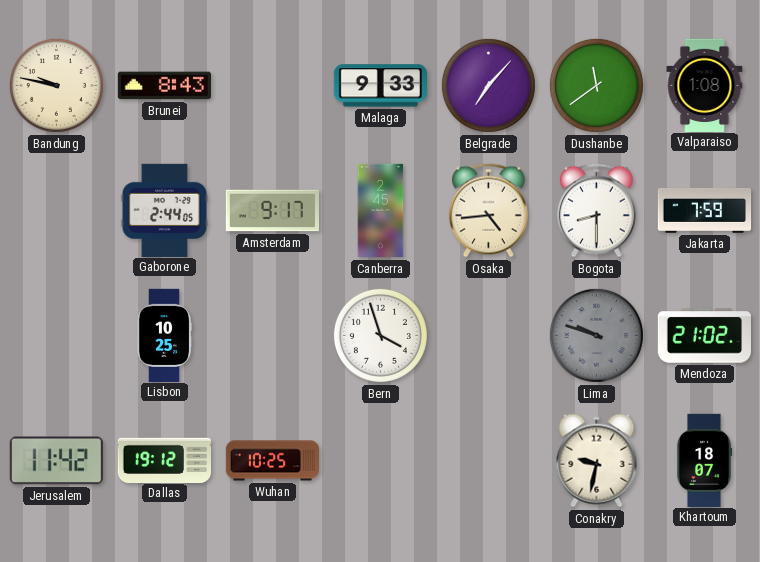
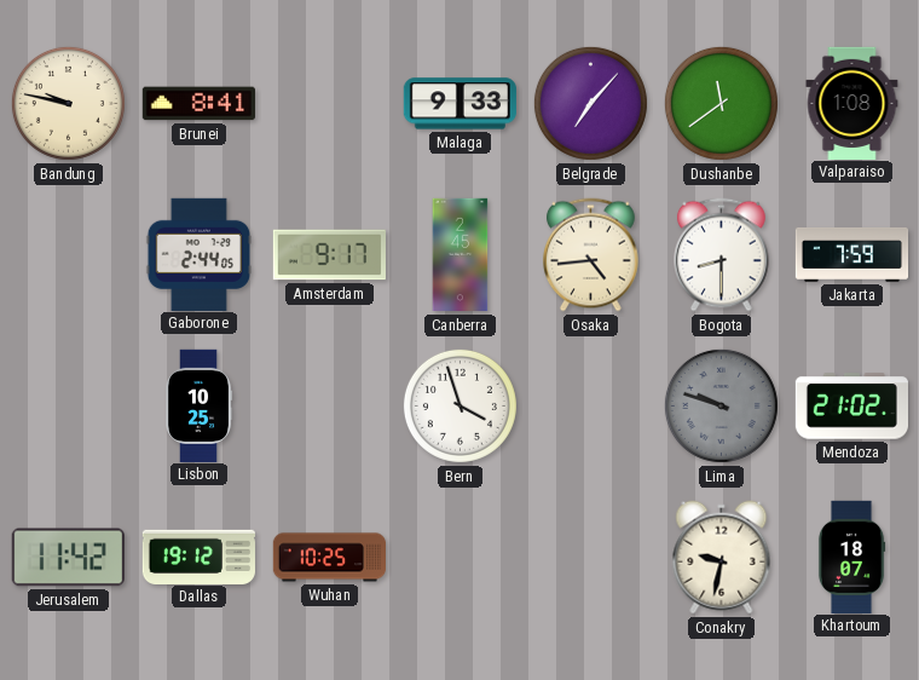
Brunei: 8:43 -> 8:41 (198, 104)
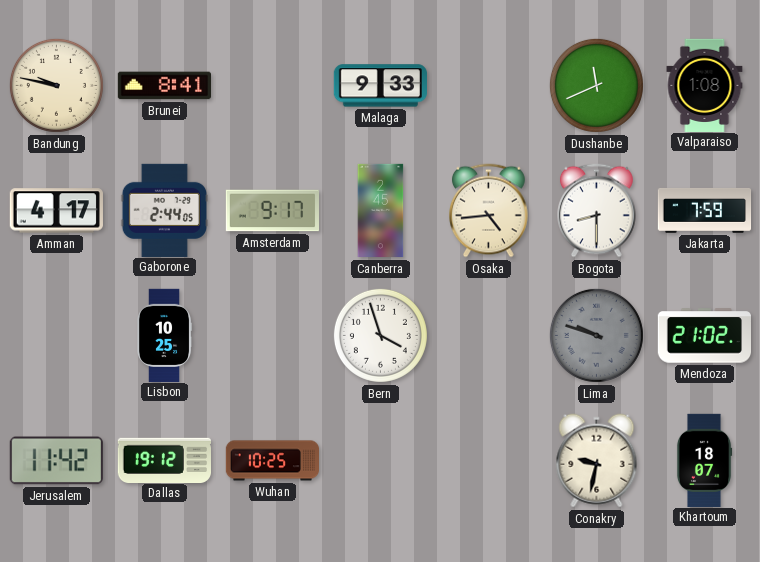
Belgrade: 7:07 -> none (590, 103)
Dushanbe: 11:39 -> 11:41 (596, 85)
Amman: none -> 4:17 (56, 211)
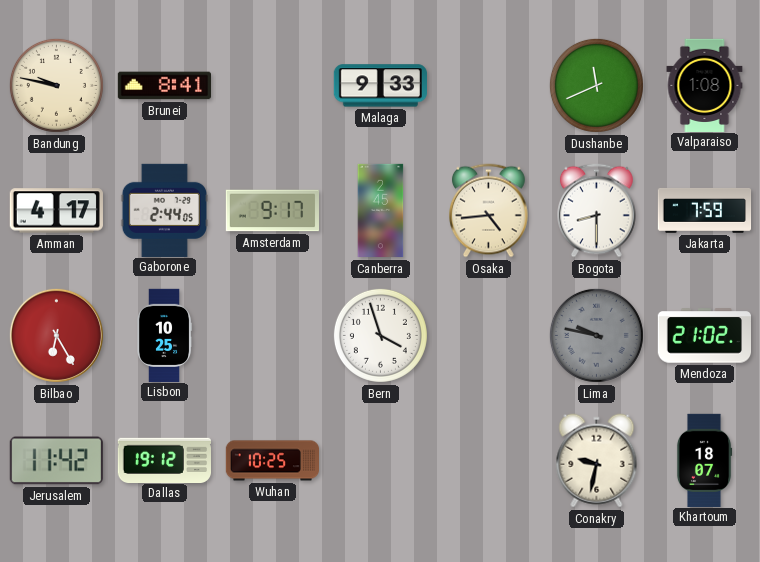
Bilbao: none -> 6:25 (56, 335)
Lima: 9:48 -> 9:47 (596, 335)
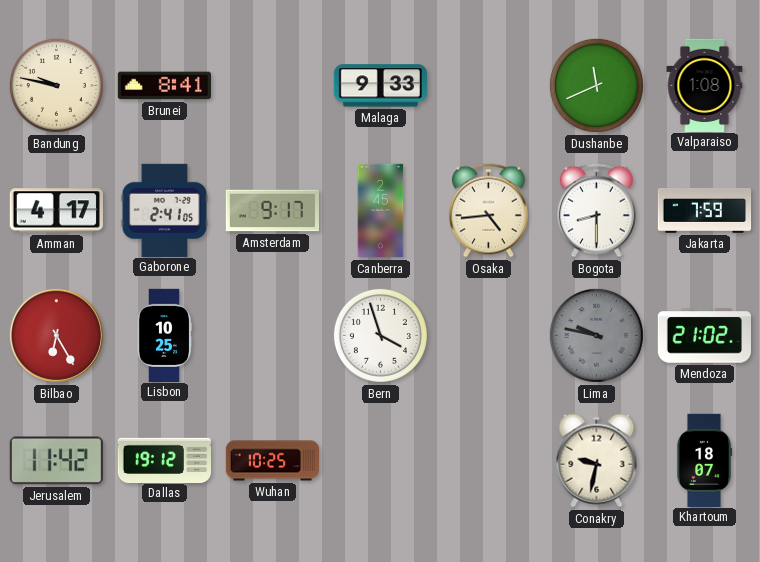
Gaborone: 2:44 -> 2:41 (164, 210)
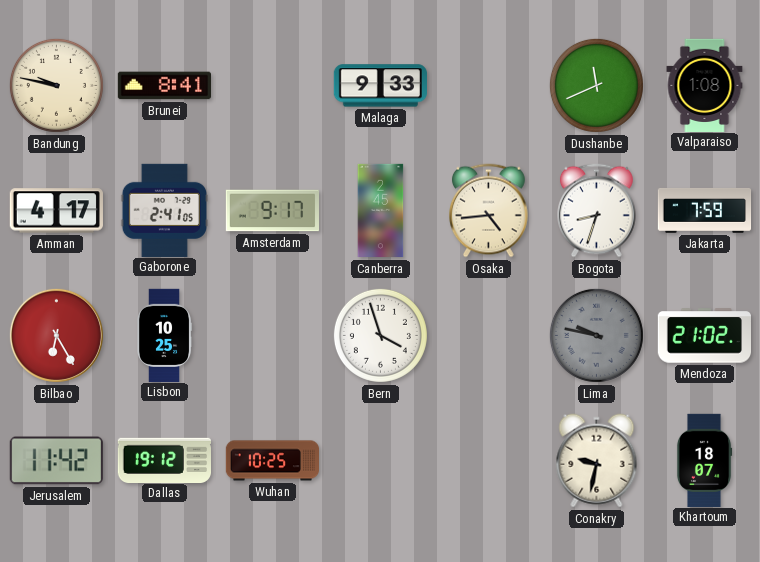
Bogota: 8:30 -> 8:33 (597, 211)
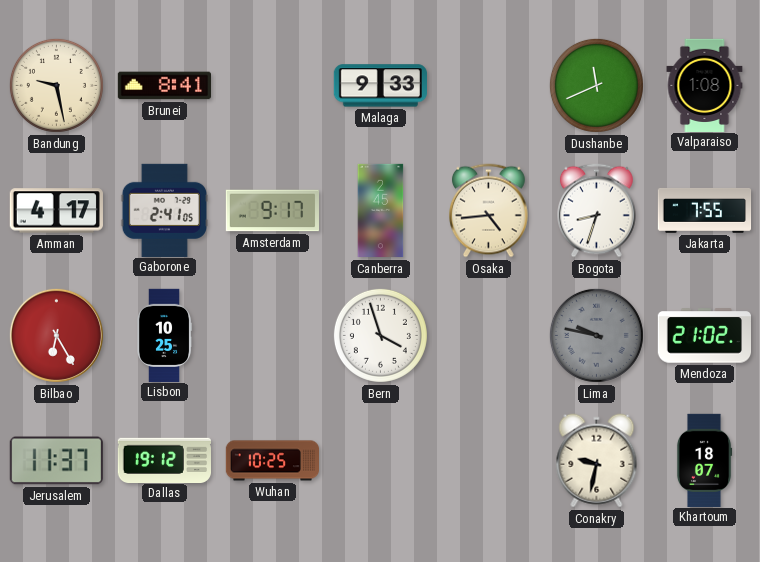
Bandung: 9:47 -> 9:28 (56, 85)
Jakarta: 7:59 -> 7:55 (705, 210)
Jerusalem: 11:42 -> 11:37 (56, 461)
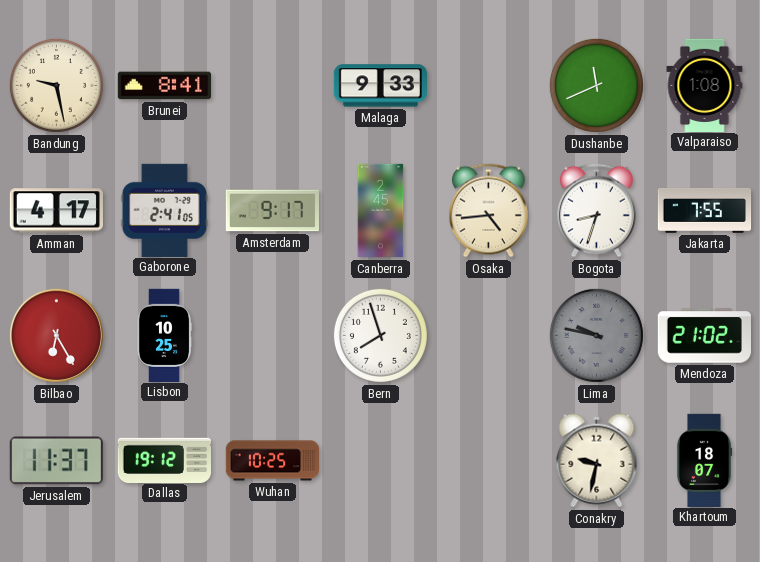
Bern: 3:57 -> 7:57 (380, 335)
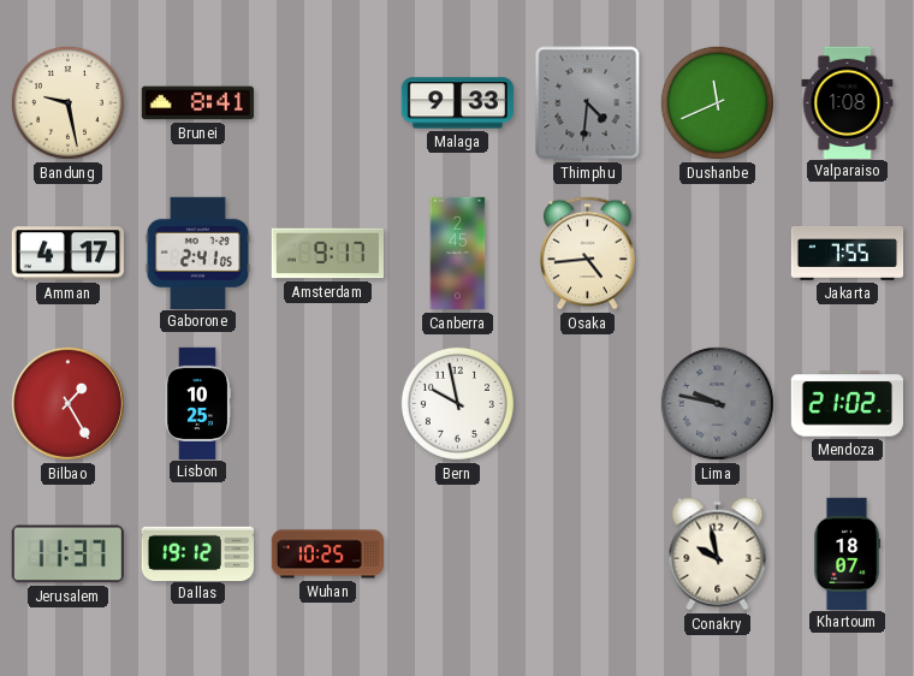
Thimphu: none -> 4:31 (588, 103)
Bogota: 8:33 -> none (597, 211)
Bilbao: 6:25 -> 1:25 (67, 403)
Bern: 7:57 -> 9:58 (457, 403)
Conakry: 9:32 -> 9:58 (718, 555)
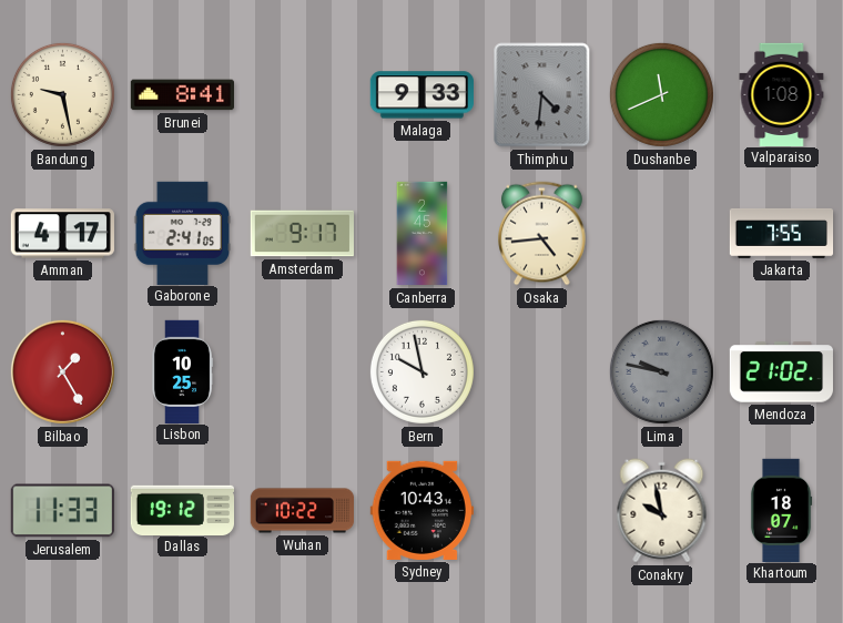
Jerusalem: 11:37 -> 11:33 (62, 511)
Wuhan: 10:25 -> 10:22 (302, 511)
Sydney: none -> 10:43 (421, 510)
